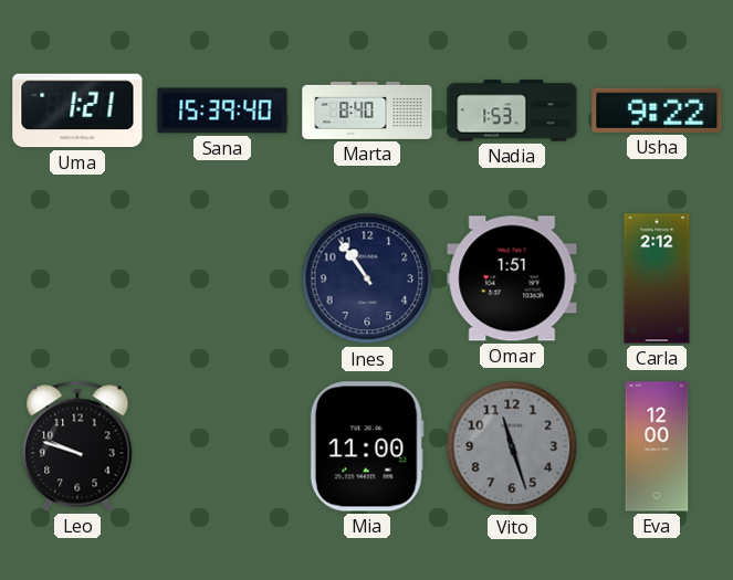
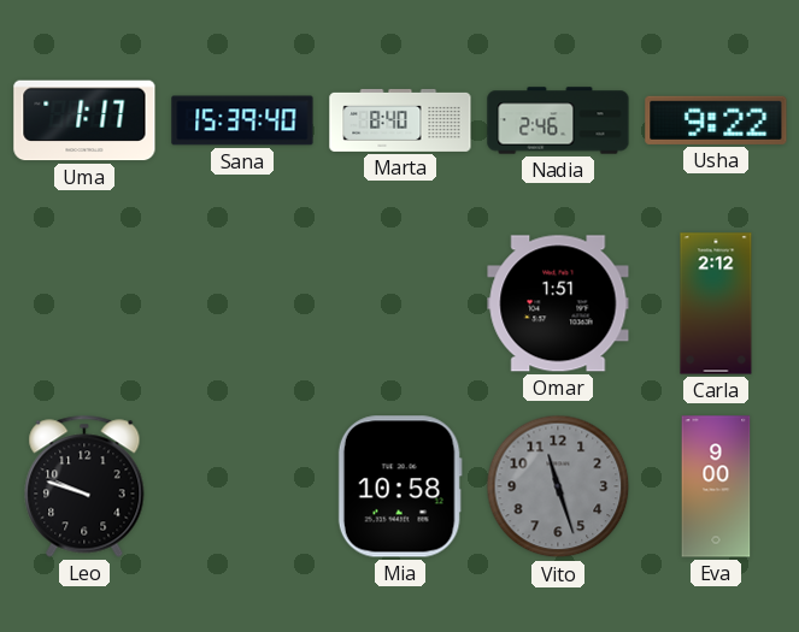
Uma: 1:21 -> 1:17 (84, 120)
Nadia: 1:53 -> 2:46 (558, 120)
Ines: 10:54 -> none (367, 278)
Mia: 11:00 -> 10:58 (400, 486)
Eva: 12:00 -> 9:00 (716, 486)
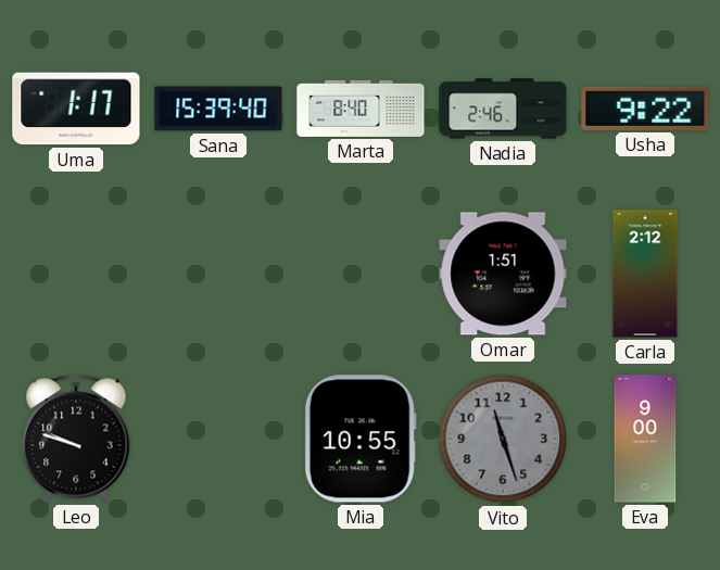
Mia: 10:58 -> 10:55 (361, 439)
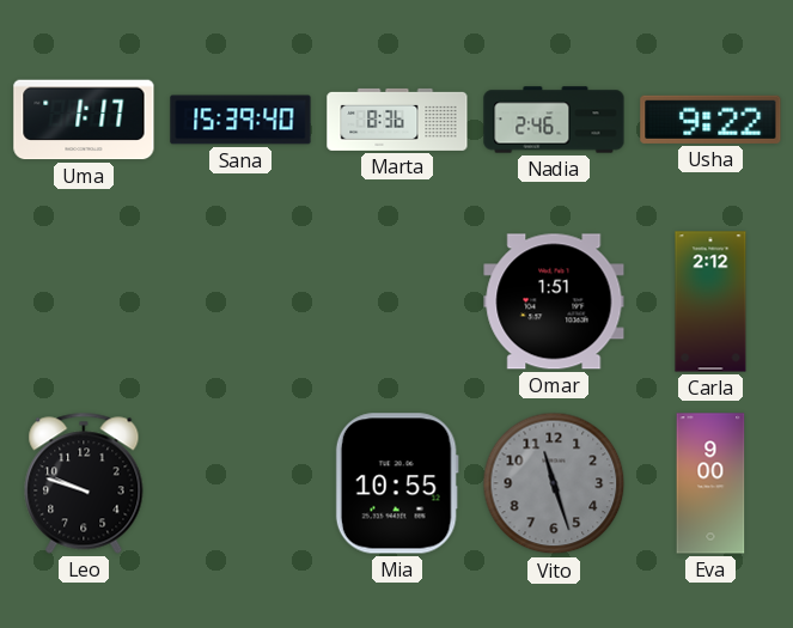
Marta: 8:40 -> 8:36 (397, 120)
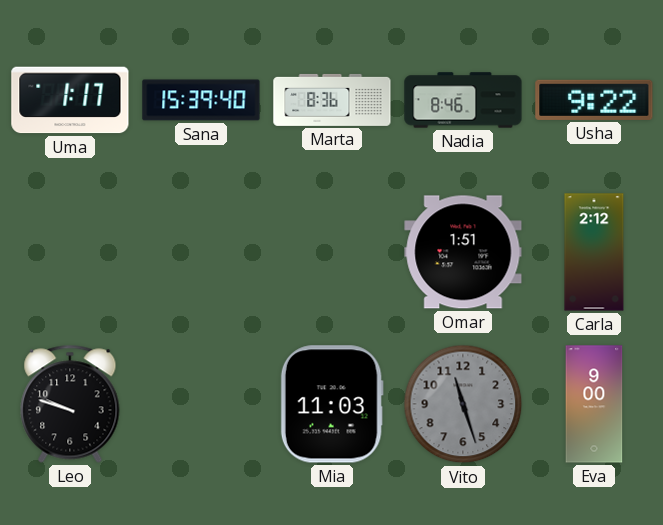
Nadia: 2:46 -> 8:46 (463, 100)
Mia: 10:55 -> 11:03 (332, 404)
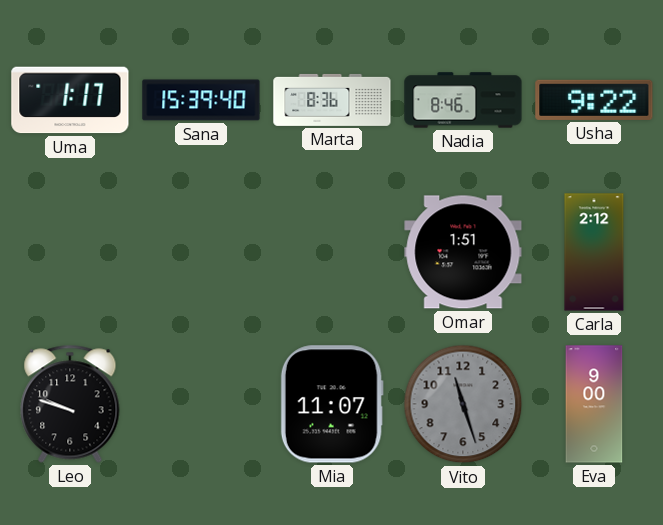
Mia: 11:03 -> 11:07 (332, 404)
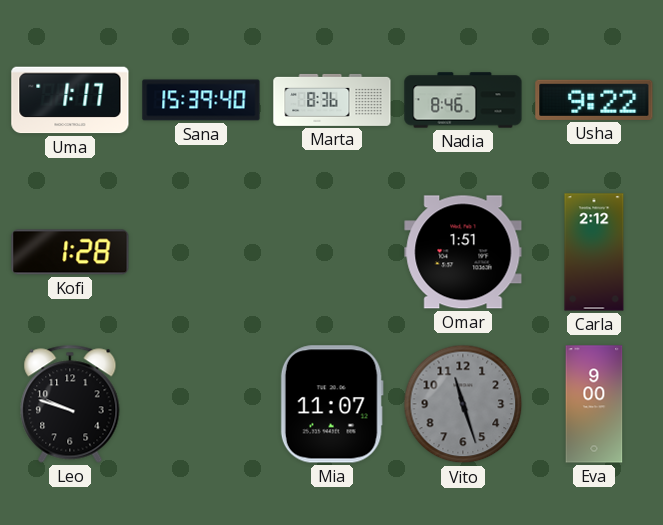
Kofi: none -> 1:28 (70, 252)
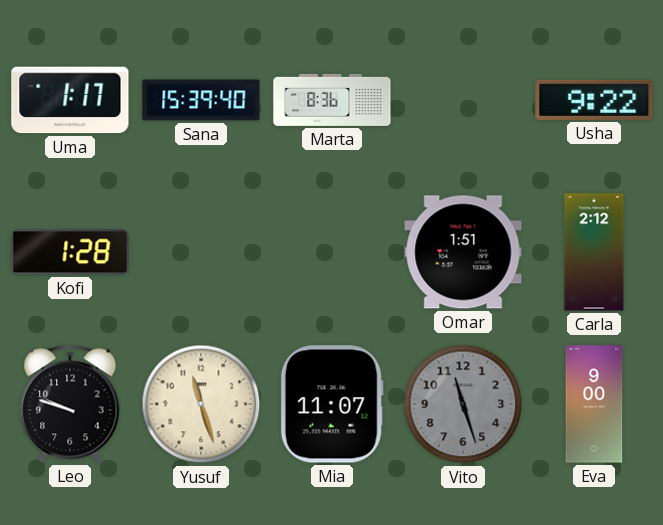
Nadia: 8:46 -> none (463, 100)
Yusuf: none -> 11:27 (201, 404)
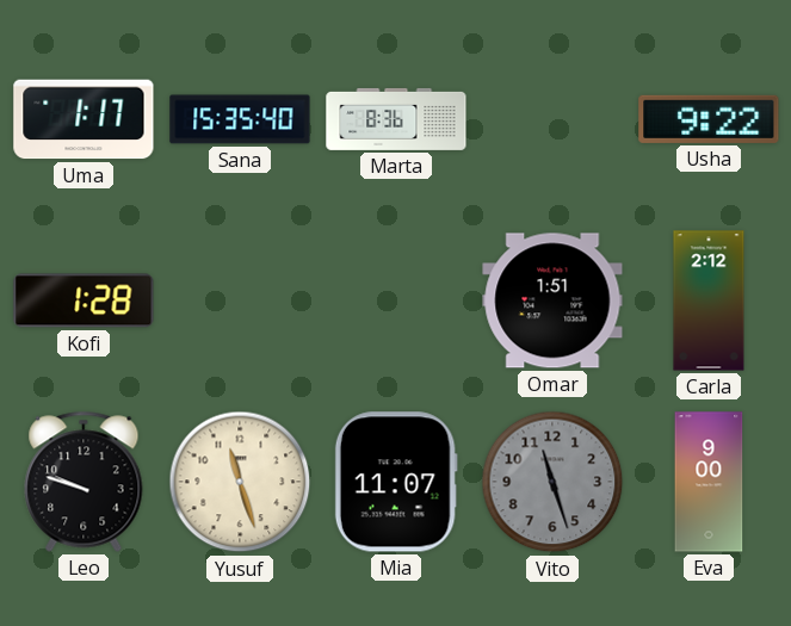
Sana: 15:39 -> 15:35 (240, 119)
